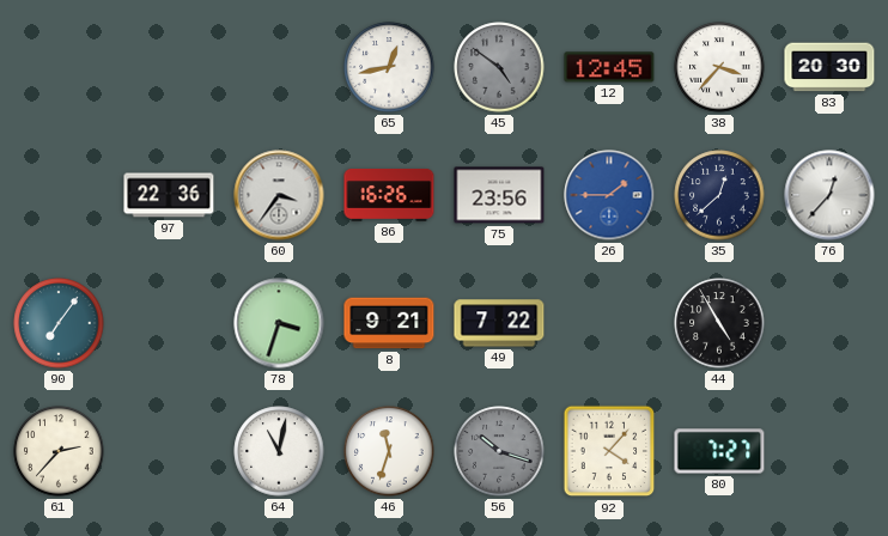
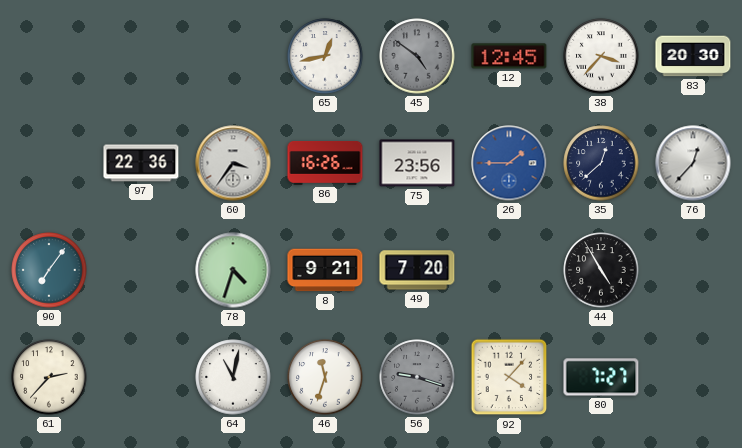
78: 3:33 -> 4:33 (233, 270)
49: 7:22 -> 7:20 (417, 270)
56: 10:18 -> 9:18 (417, 377)
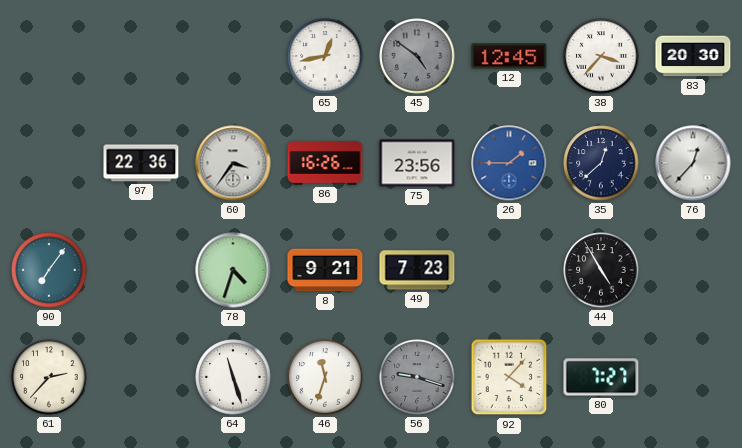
49: 7:20 -> 7:23 (417, 270)
64: 11:02 -> 11:27 (233, 377)
